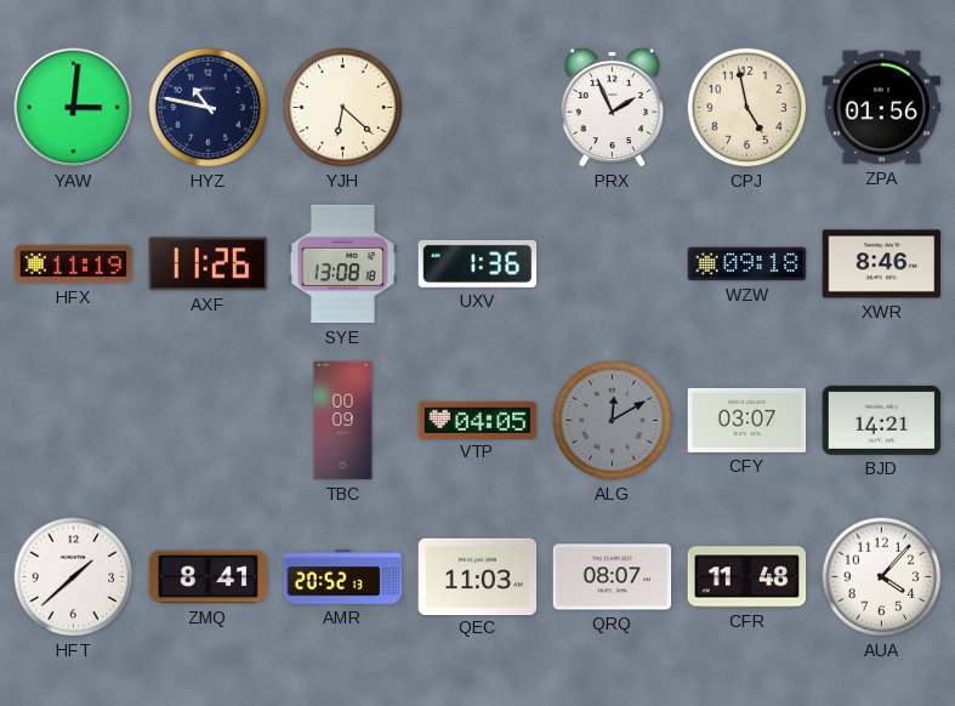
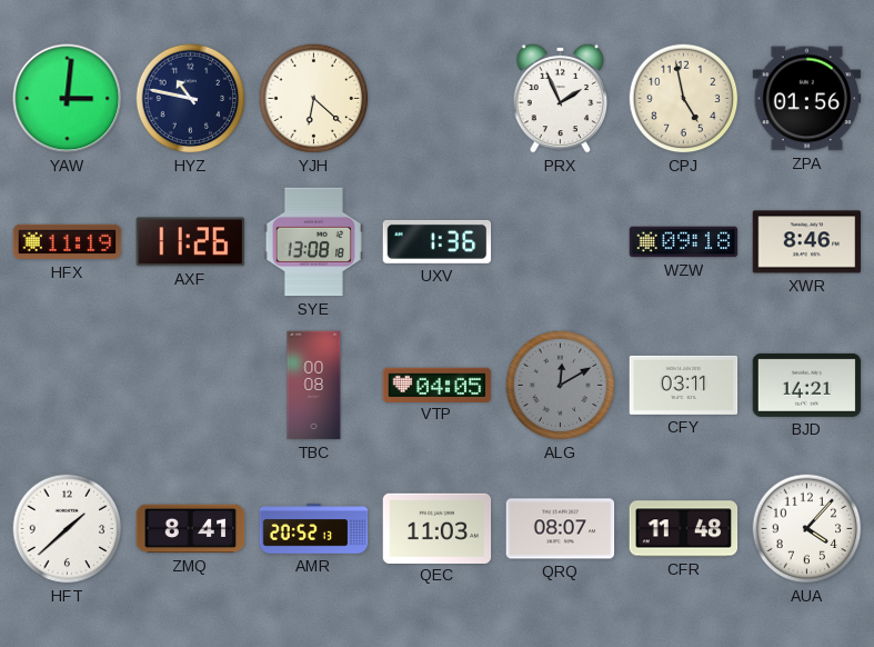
TBC: 00:09 -> 00:08 (314, 386)
CFY: 03:07 -> 03:11 (684, 385)
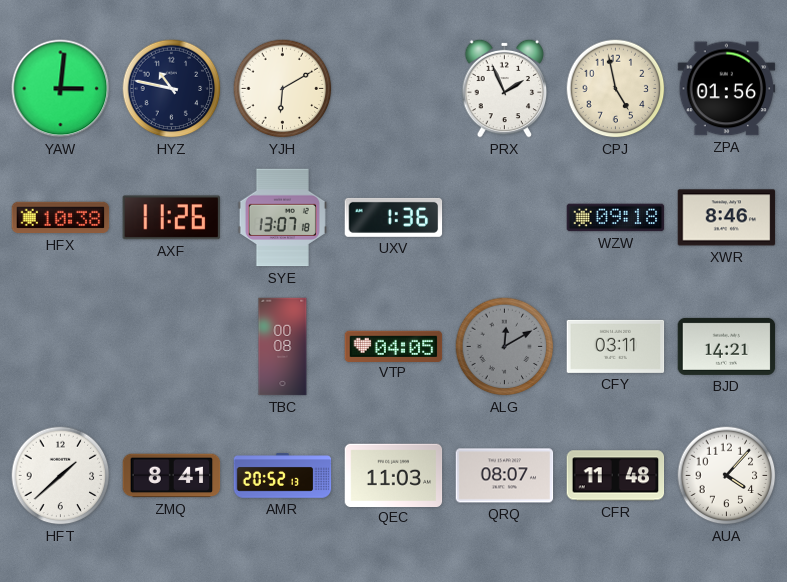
YJH: 6:22 -> 6:10 (283, 89)
HFX: 11:19 -> 10:38 (61, 218)
SYE: 13:08 -> 13:07 (282, 218)
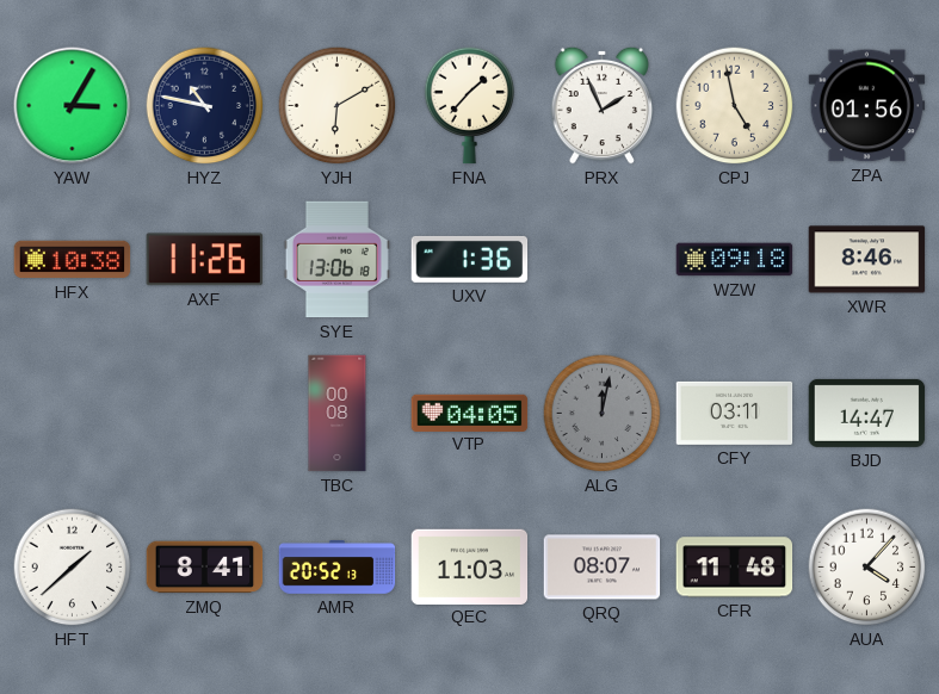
YAW: 3:01 -> 3:05 (73, 106)
FNA: none -> 1:37 (470, 106)
SYE: 13:07 -> 13:06 (336, 260)
ALG: 12:10 -> 12:02 (603, 414)
BJD: 14:21 -> 14:47 (867, 413)
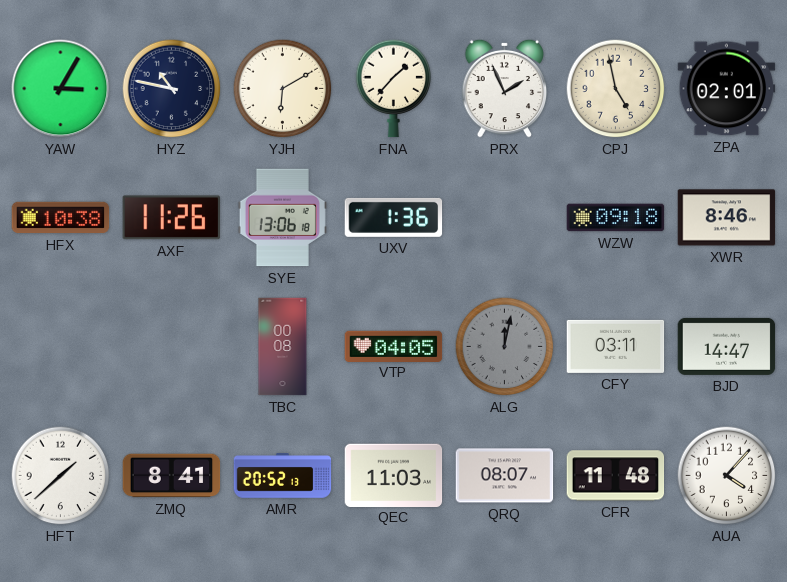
ZPA: 01:56 -> 02:01 (727, 89)
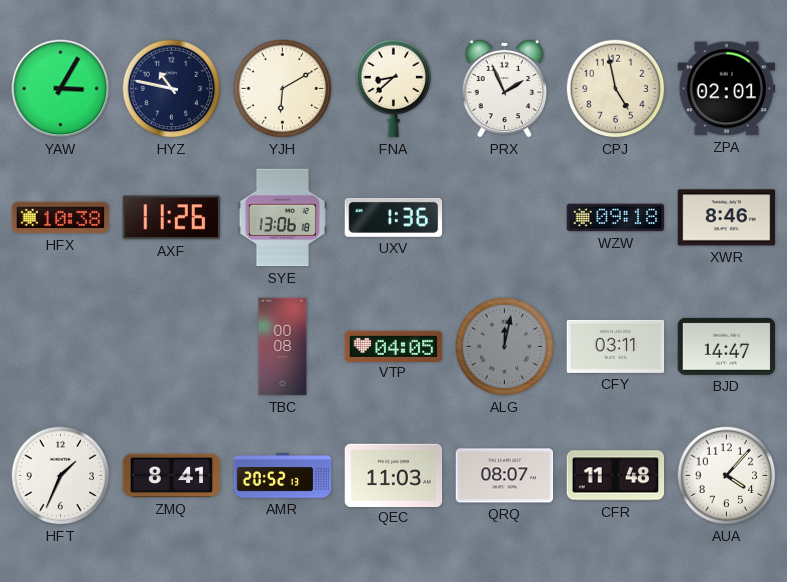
FNA: 1:37 -> 8:38 (394, 89)
HFT: 1:38 -> 1:34 (61, 476)
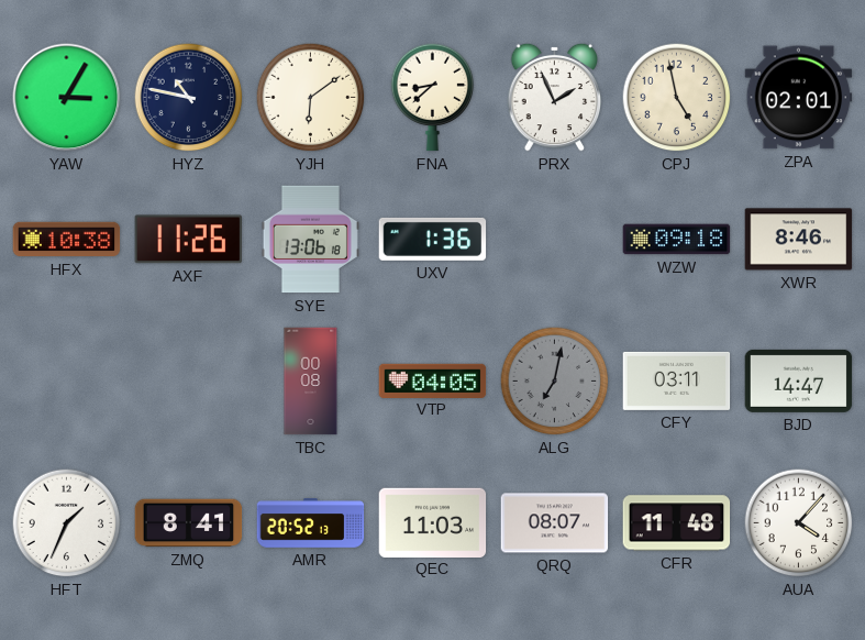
YJH: 6:10 -> 6:09 (311, 98)
ALG: 12:02 -> 7:02 (555, 382)
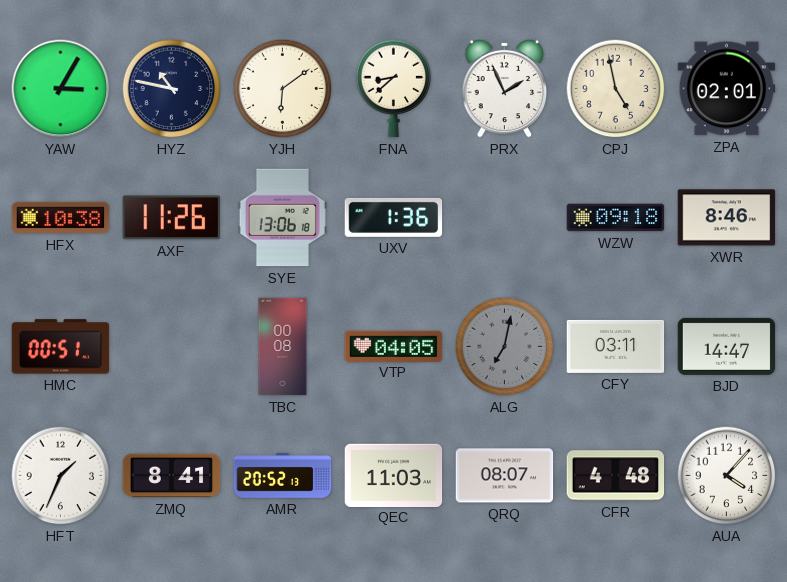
HMC: none -> 00:51 (61, 347)
CFR: 11:48 -> 4:48 (616, 476)
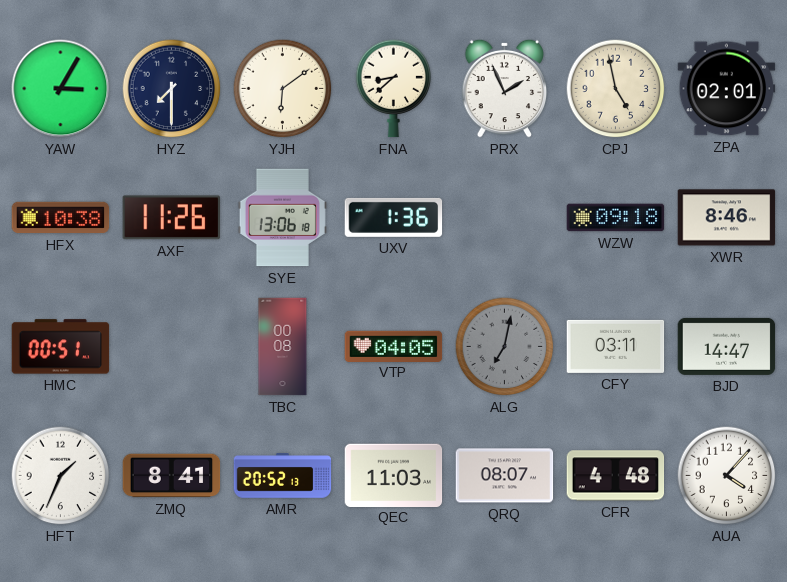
HYZ: 10:47 -> 7:30 (172, 89)
